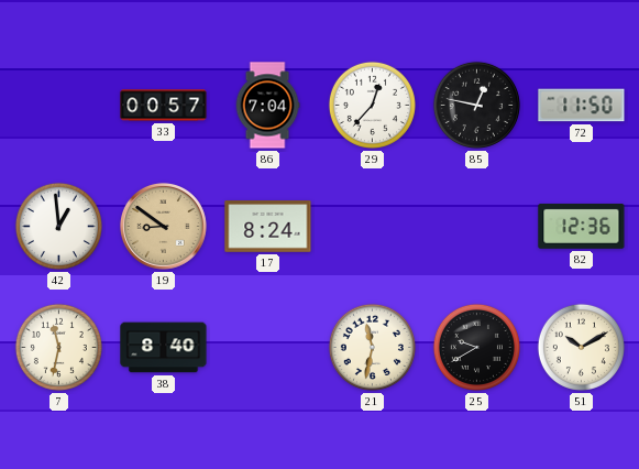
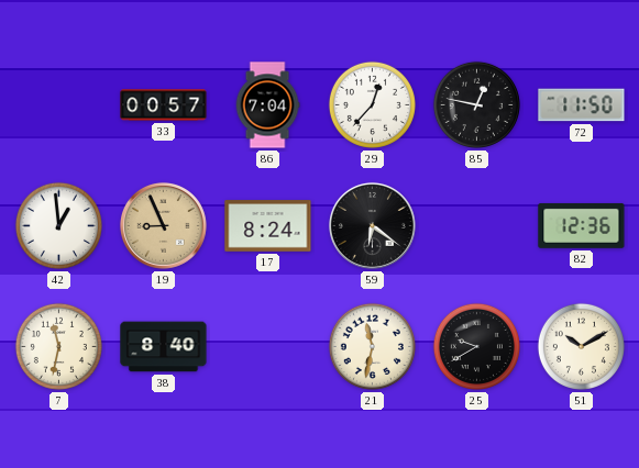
19: 8:51 -> 8:56 (164, 226)
59: none -> 6:21 (373, 226)
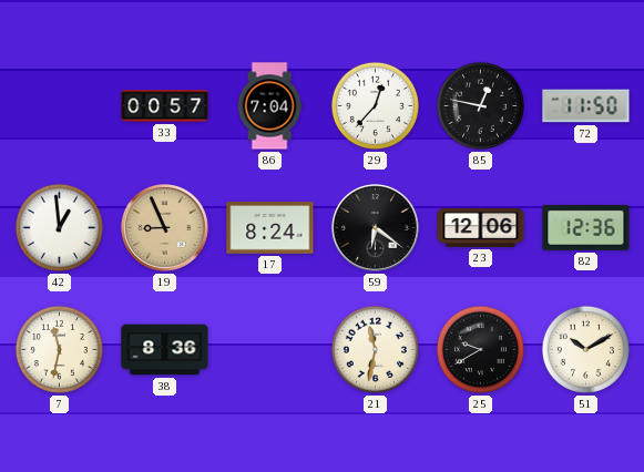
23: none -> 12:06 (481, 227)
38: 8:40 -> 8:36 (165, 350)
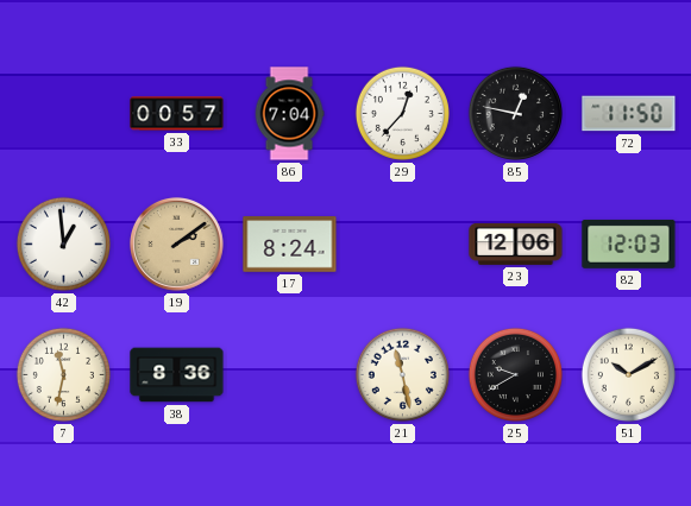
19: 8:56 -> 2:09 (177, 245)
59: 6:21 -> none (376, 228)
82: 12:36 -> 12:03 (629, 243)
21: 11:32 -> 11:28 (402, 374)
